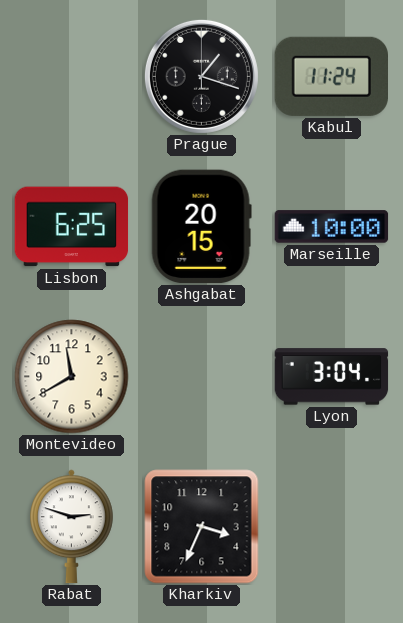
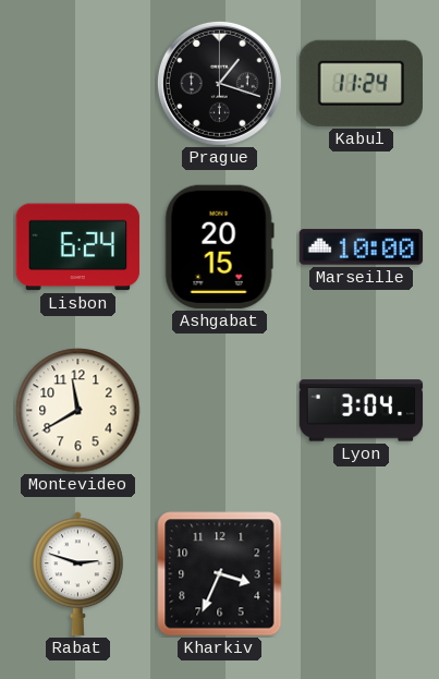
Lisbon: 6:25 -> 6:24 (78, 247)
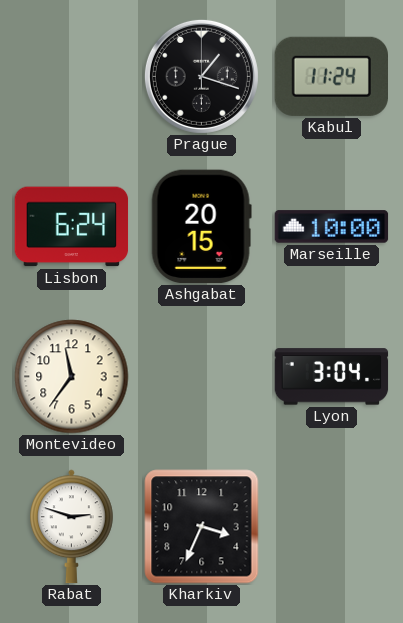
Montevideo: 11:40 -> 11:36 (72, 377)
